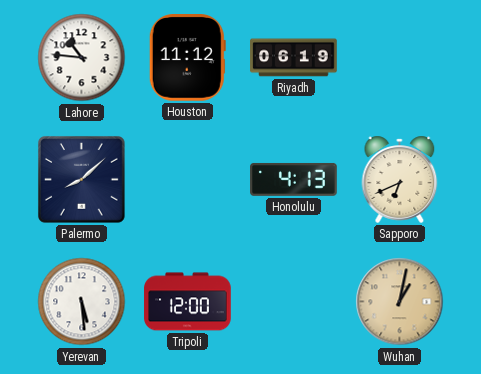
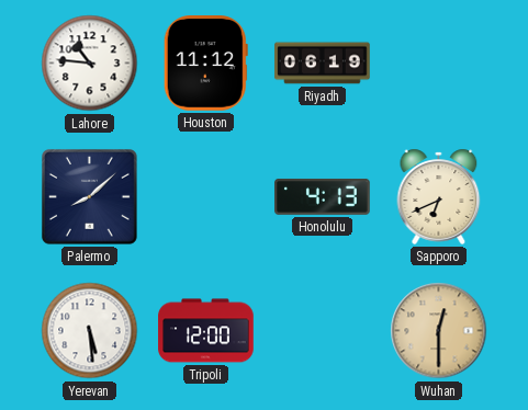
Wuhan: 1:02 -> 12:30 (439, 331)
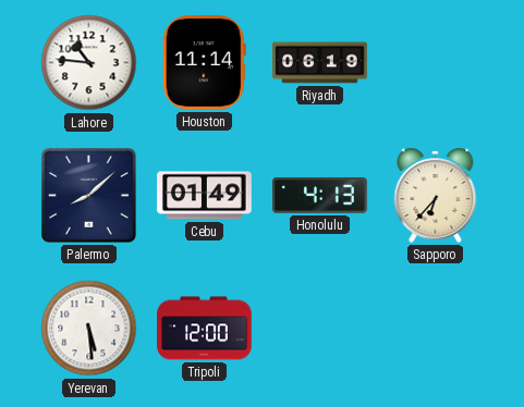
Houston: 11:12 -> 11:14 (204, 63)
Cebu: none -> 01:49 (205, 196)
Sapporo: 6:41 -> 6:37 (436, 195)
Wuhan: 12:30 -> none (439, 331)
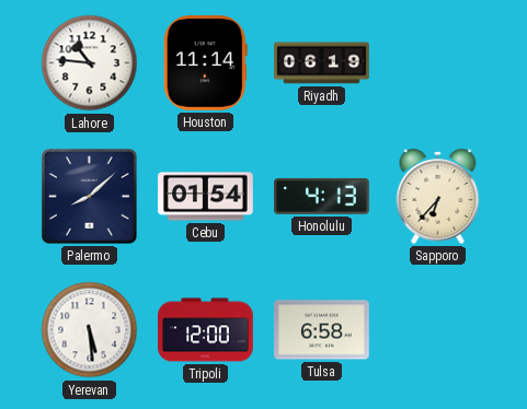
Cebu: 01:49 -> 01:54 (206, 197)
Tulsa: none -> 6:58 (322, 330)
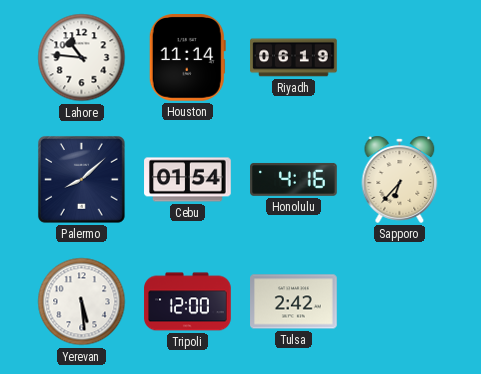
Honolulu: 4:13 -> 4:16 (294, 179)
Tulsa: 6:58 -> 2:42 (294, 302)
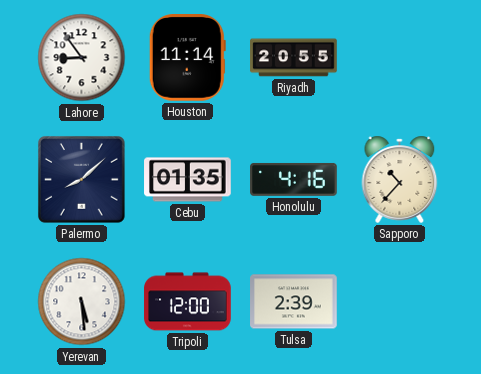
Lahore: 10:46 -> 8:54 (82, 58)
Riyadh: 06:19 -> 20:55 (294, 58)
Cebu: 01:54 -> 01:35 (188, 180)
Sapporo: 6:37 -> 10:37 (400, 179)
Tulsa: 2:42 -> 2:39 (294, 302)
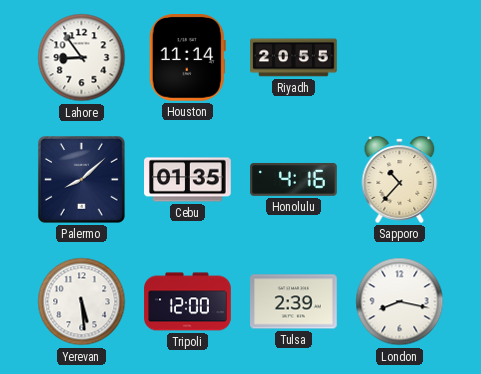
London: none -> 8:17 (400, 302)
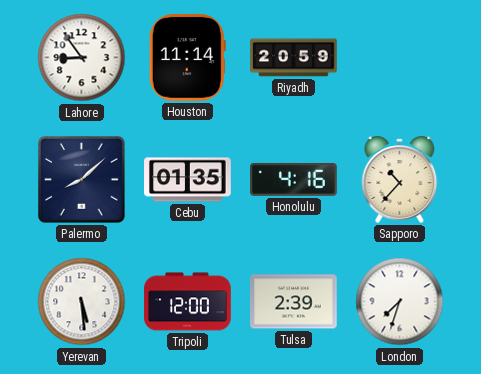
Riyadh: 20:55 -> 20:59 (294, 58)
London: 8:17 -> 7:33 (400, 302)
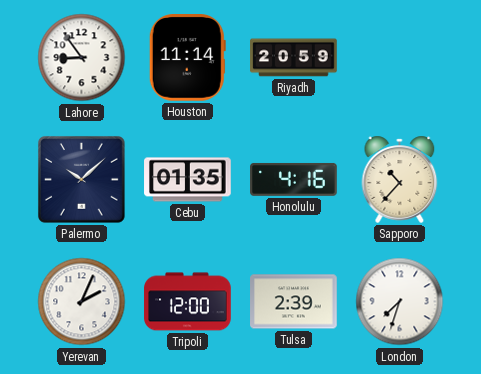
Palermo: 8:08 -> 10:08 (81, 179)
Yerevan: 5:29 -> 2:04 (82, 302)
